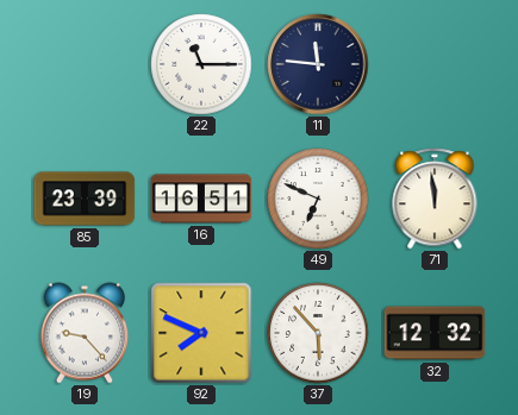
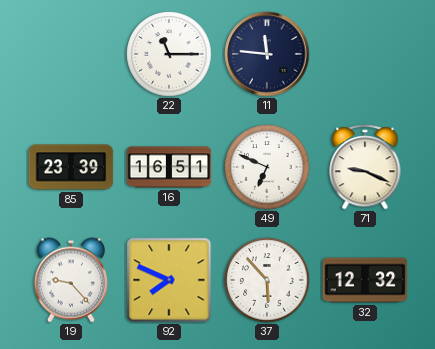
71: 11:59 -> 9:19 (365, 167)
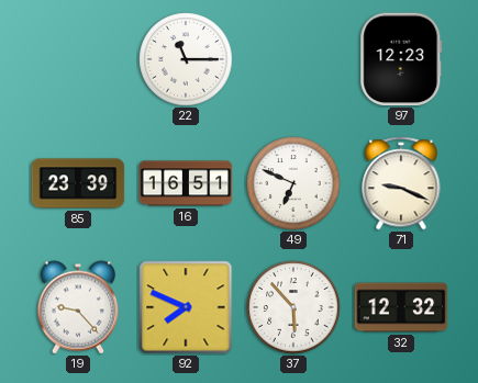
11: 11:46 -> none (267, 54)
97: none -> 12:23 (401, 59)
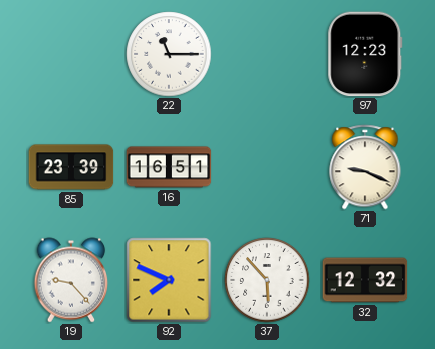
49: 6:49 -> none (293, 183)
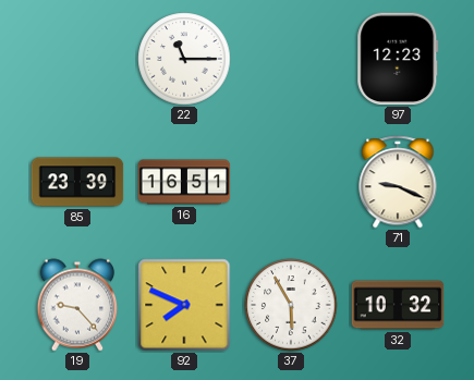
37: 5:53 -> 5:55 (291, 305)
32: 12:32 -> 10:32 (398, 305)
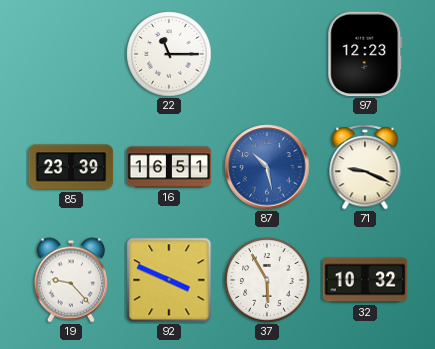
87: none -> 10:28 (267, 167)
92: 7:49 -> 3:49 (169, 280)
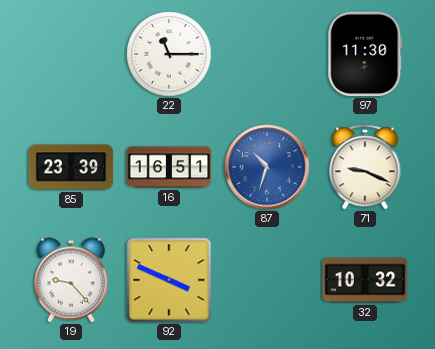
97: 12:23 -> 11:30 (365, 54)
87: 10:28 -> 10:33 (267, 167)
37: 5:55 -> none (267, 280)
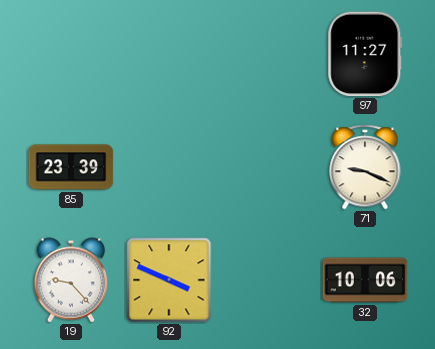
22: 11:15 -> none (169, 54)
97: 11:30 -> 11:27 (365, 54)
16: 16:51 -> none (169, 167)
87: 10:33 -> none (267, 167)
32: 10:32 -> 10:06 (365, 280)
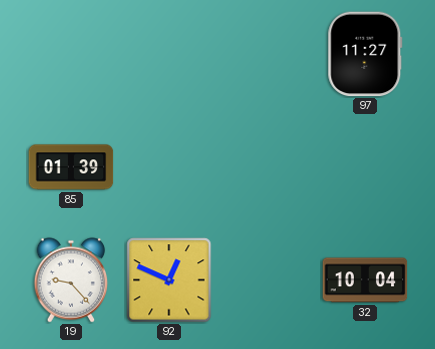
85: 23:39 -> 01:39 (71, 167)
71: 9:19 -> none (365, 167)
92: 3:49 -> 12:49 (169, 280)
32: 10:06 -> 10:04 (365, 280)
